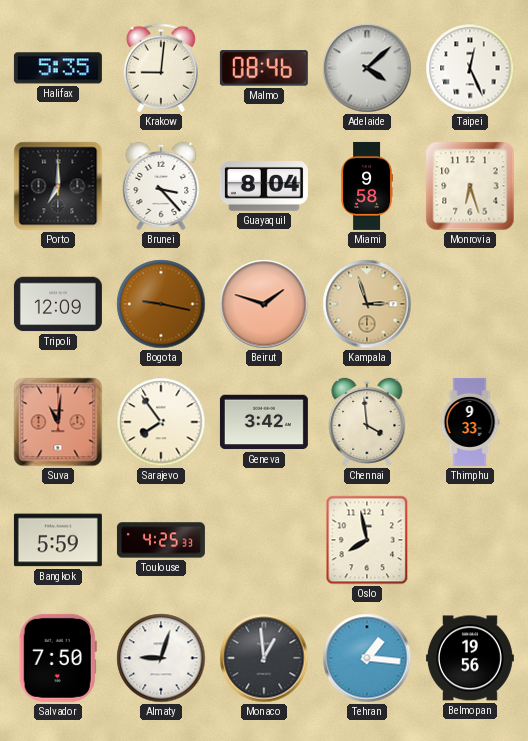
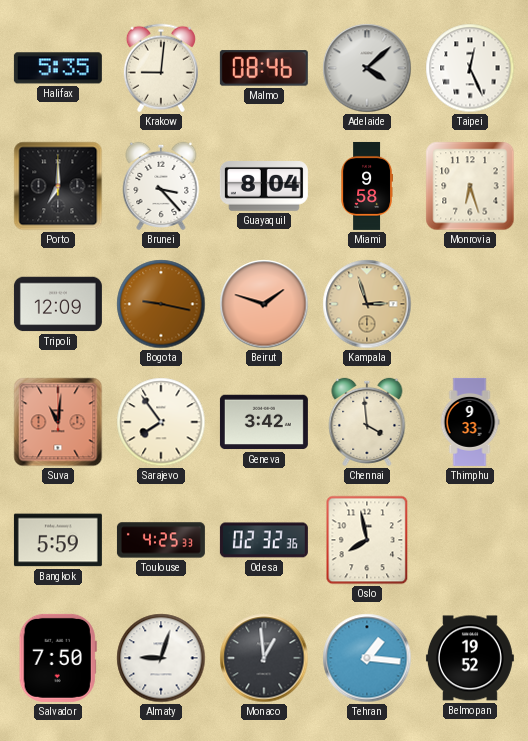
Odesa: none -> 02:32 (264, 540)
Belmopan: 19:56 -> 19:52 (470, 658)
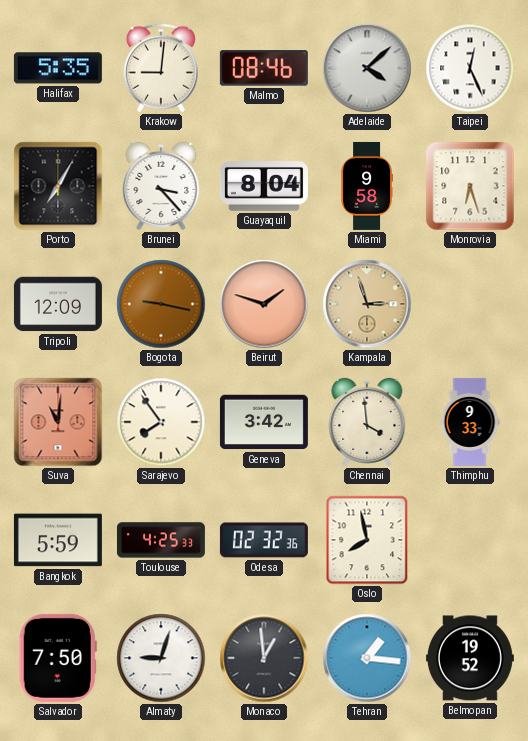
Porto: 7:00 -> 7:05 (58, 186)
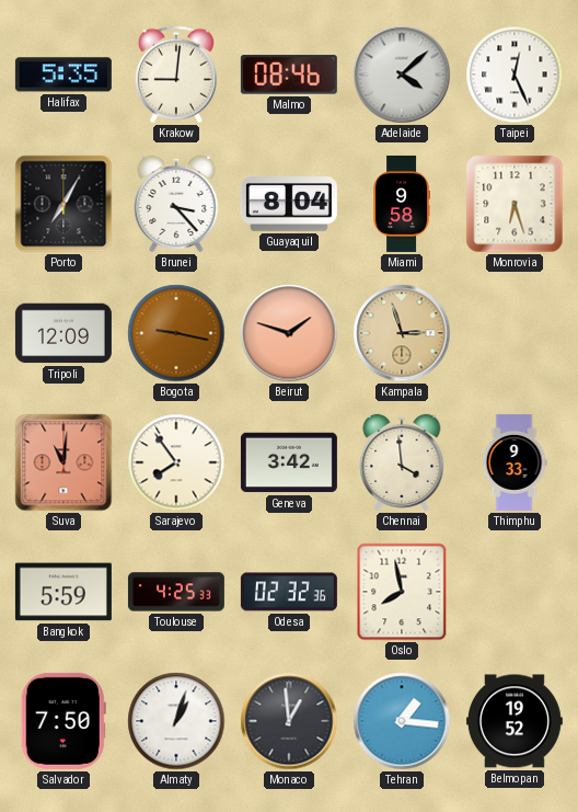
Almaty: 9:03 -> 1:03 (176, 721)
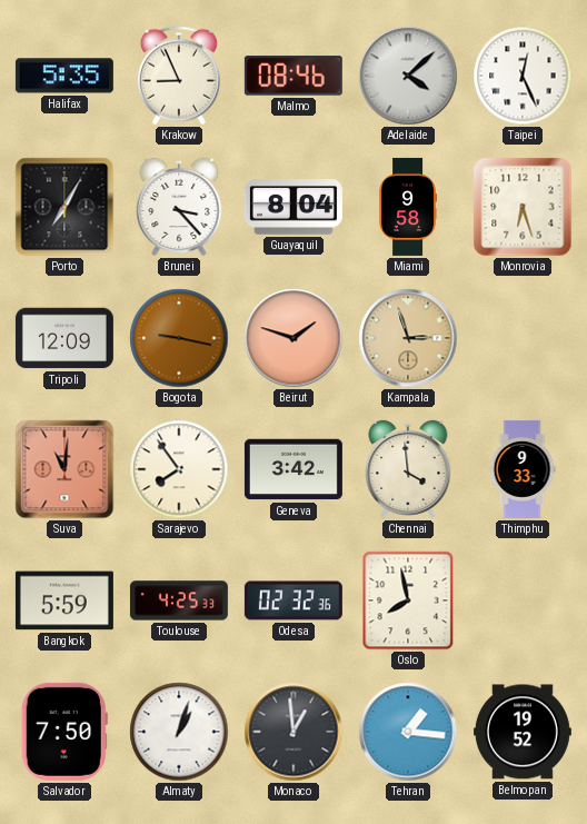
Krakow: 9:01 -> 8:56 (179, 76)
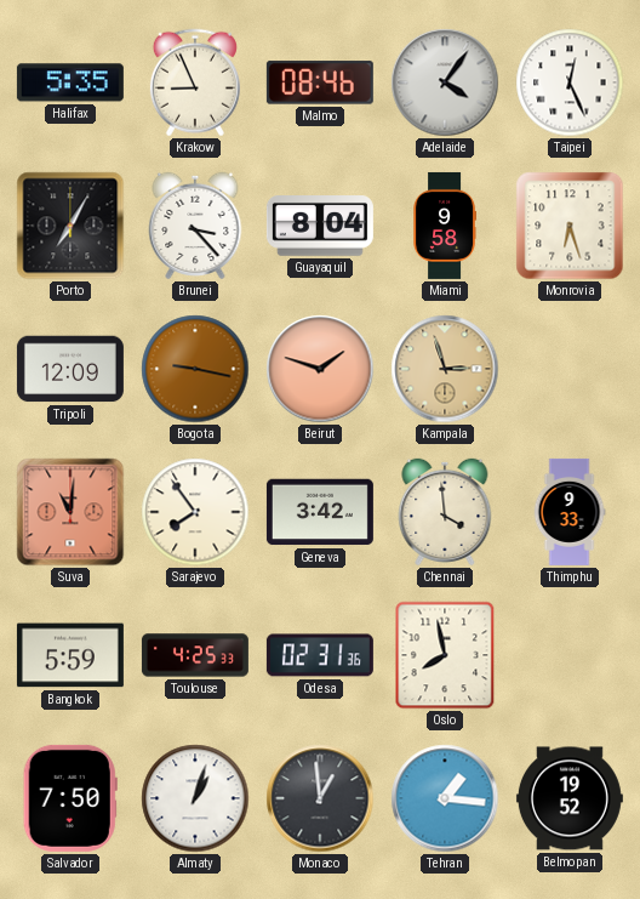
Adelaide: 4:08 -> 4:06 (445, 82)
Odesa: 02:32 -> 02:31 (320, 655)
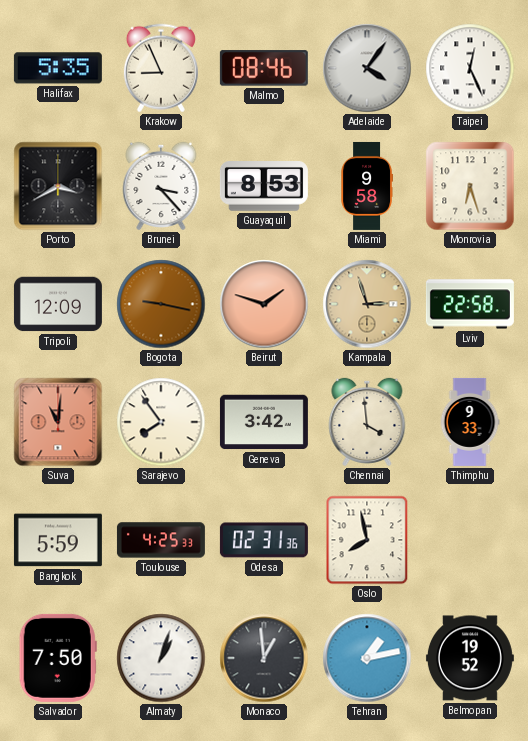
Porto: 7:05 -> 3:40 (58, 186)
Guayaquil: 8:04 -> 8:53 (264, 187)
Lviv: none -> 22:58 (470, 304)
Tehran: 1:16 -> 1:13 (367, 658)
